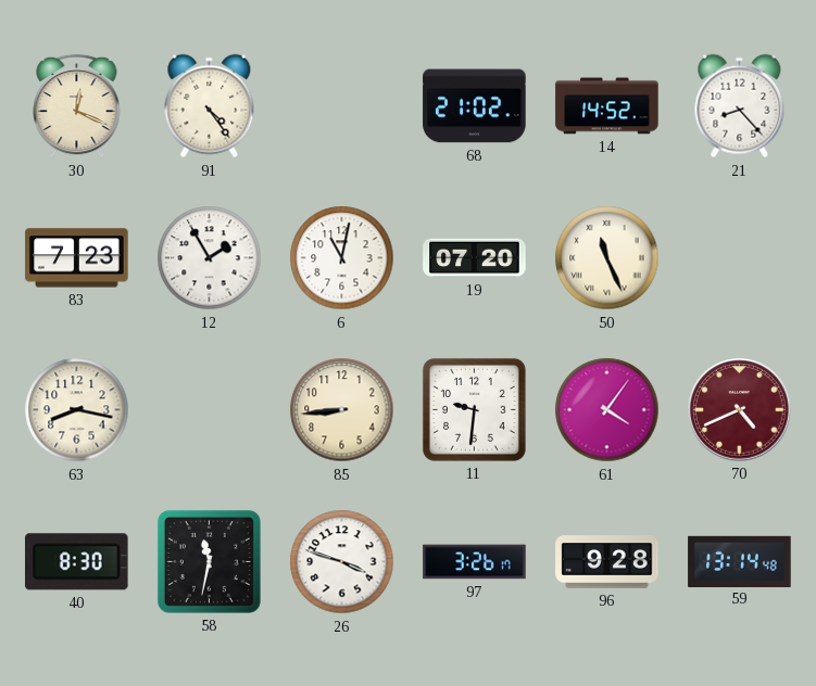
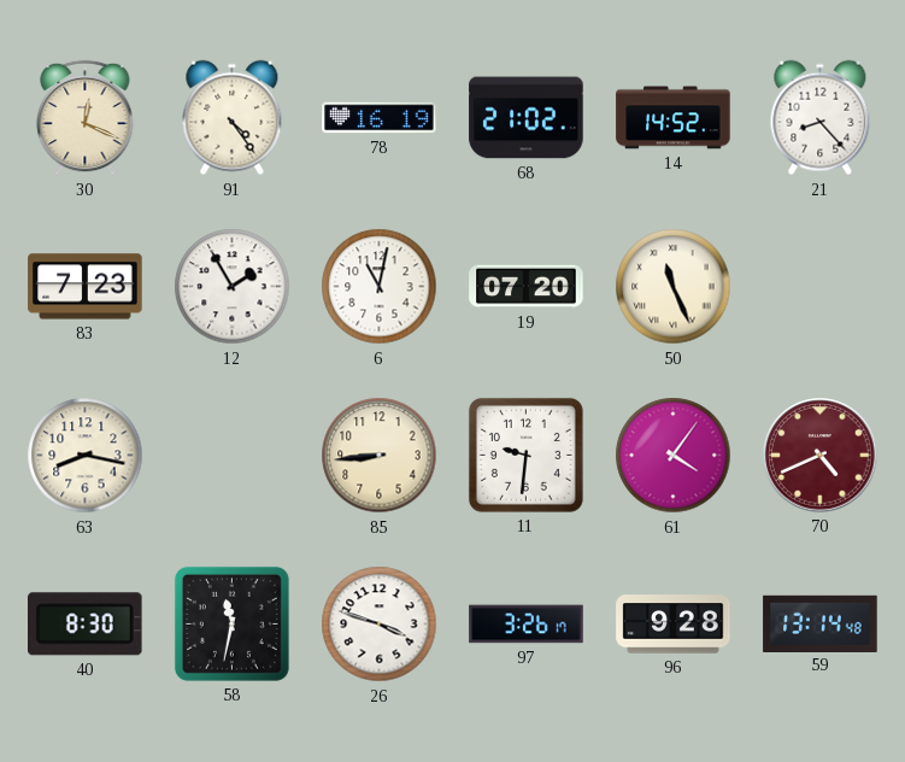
78: none -> 16:19 (380, 118)
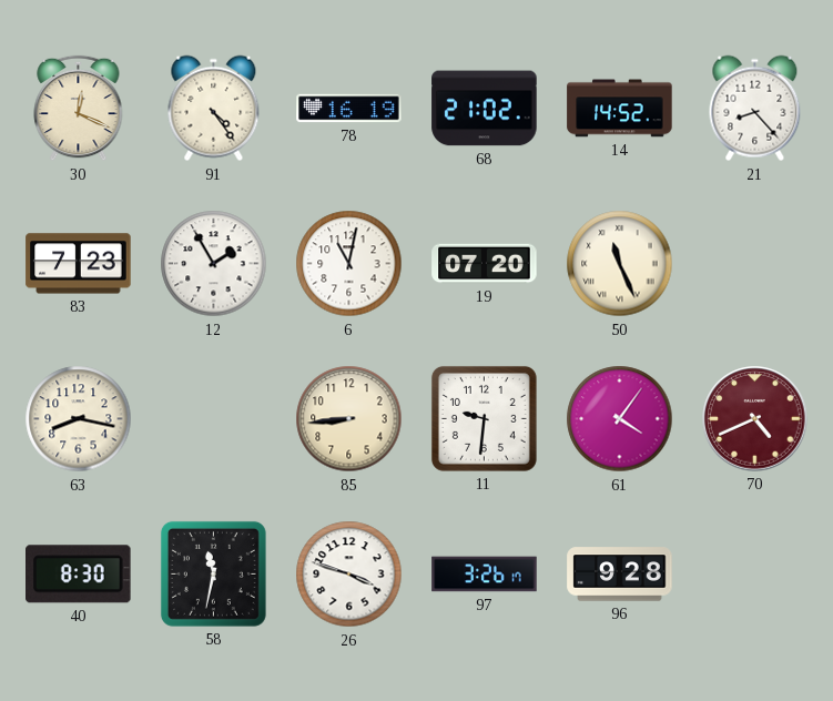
59: 13:14 -> none (821, 623)
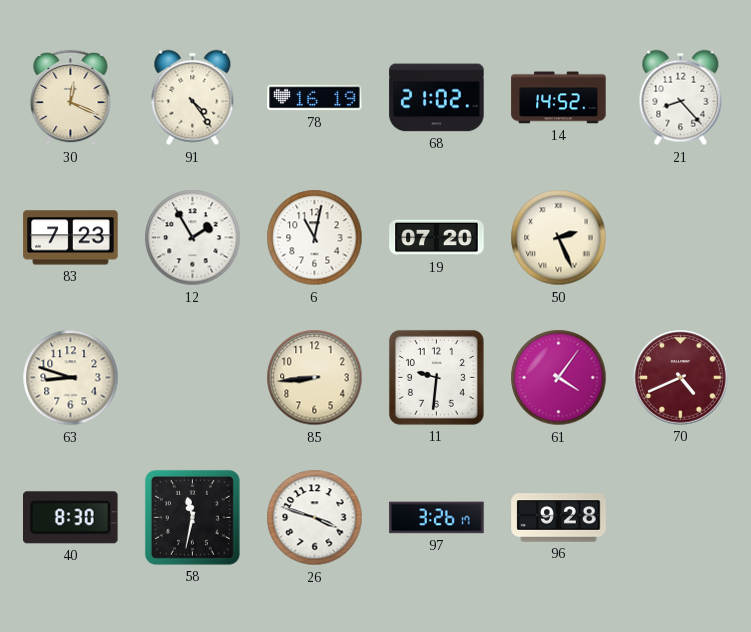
50: 11:26 -> 2:26 (559, 238)
63: 8:17 -> 8:48 (71, 378)
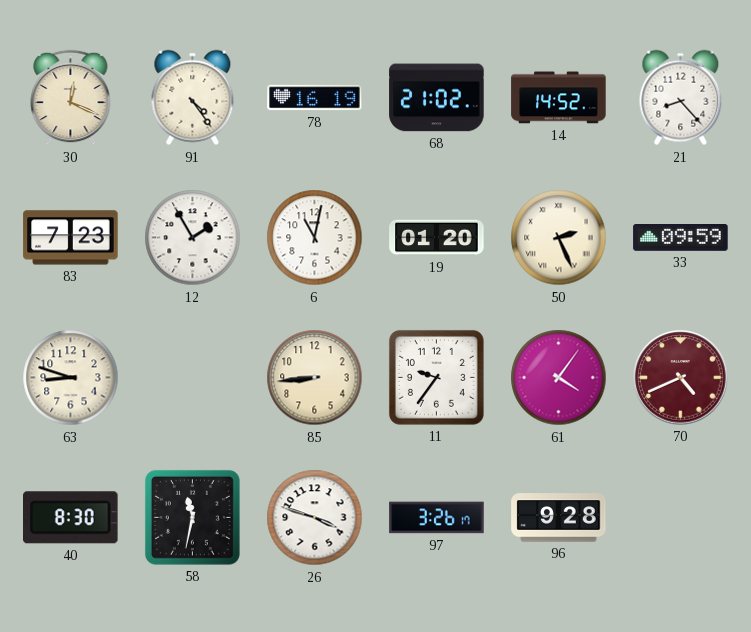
19: 07:20 -> 01:20 (437, 238)
33: none -> 09:59 (681, 238)
11: 9:31 -> 9:36 (436, 377)
